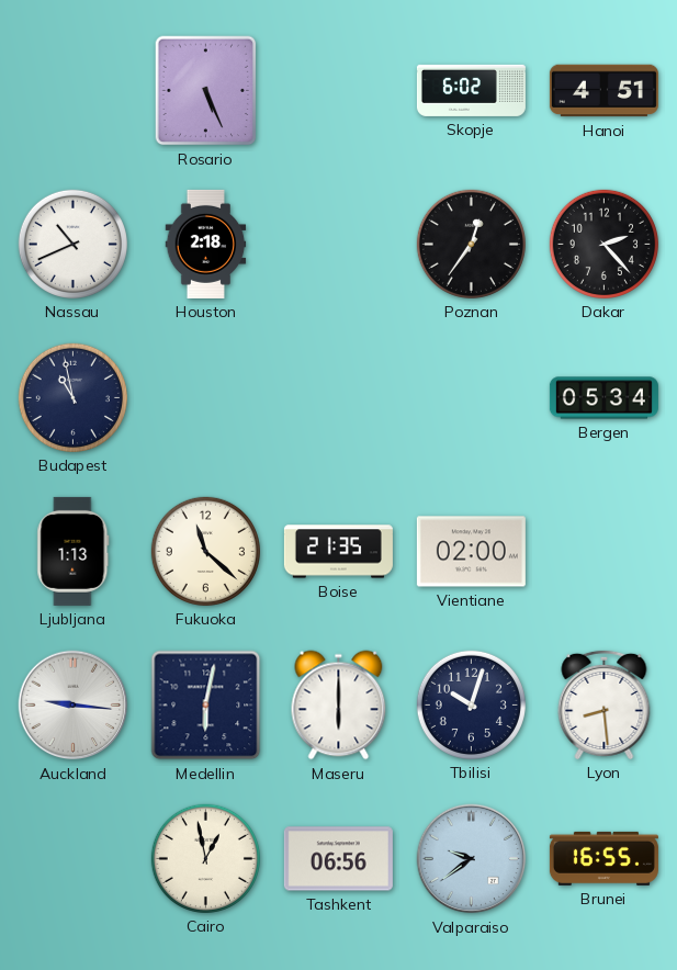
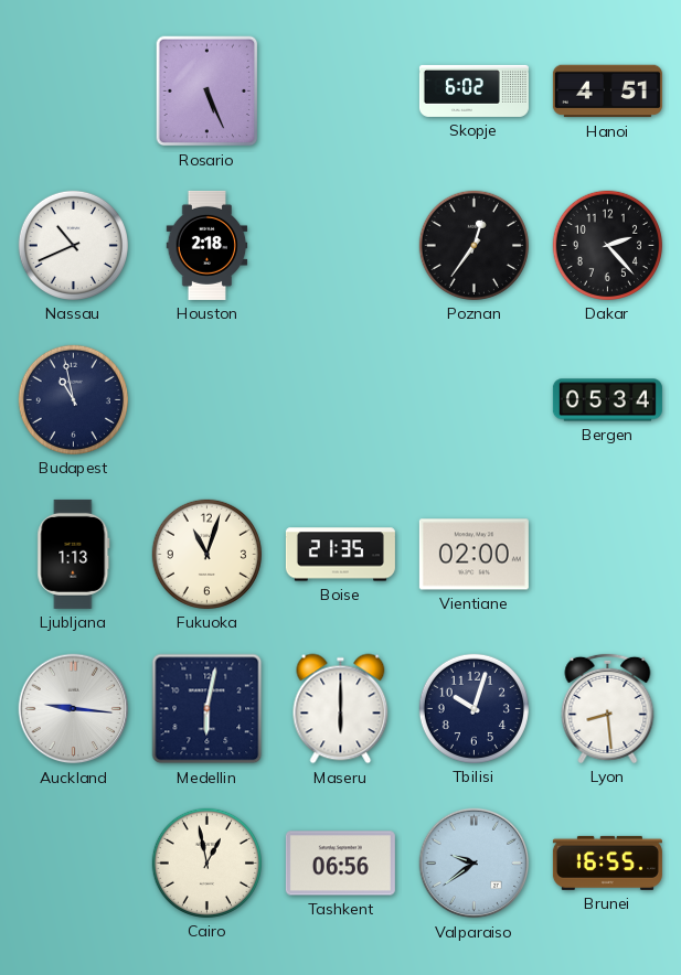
Fukuoka: 11:22 -> 11:03 (206, 554)
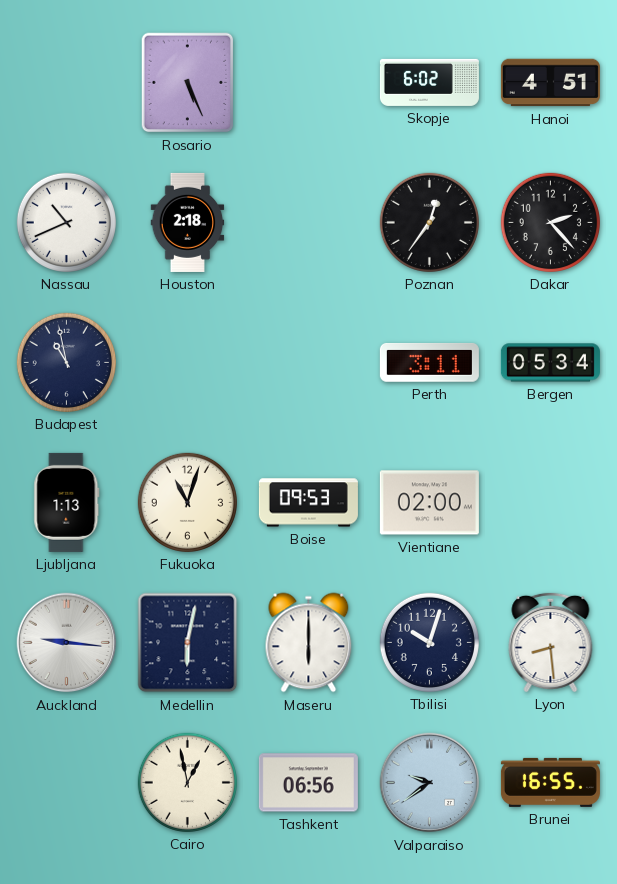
Perth: none -> 3:11 (429, 362)
Boise: 21:35 -> 09:53 (308, 503)
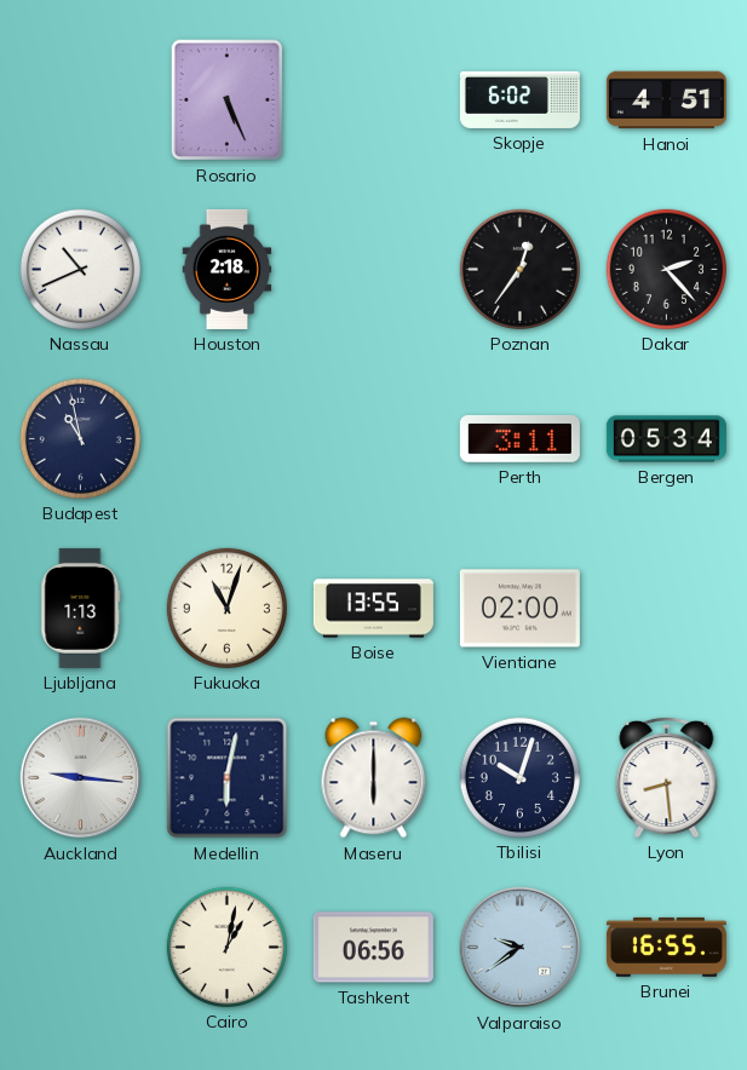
Boise: 09:53 -> 13:55 (373, 609)
Cairo: 12:58 -> 1:02 (226, 947)
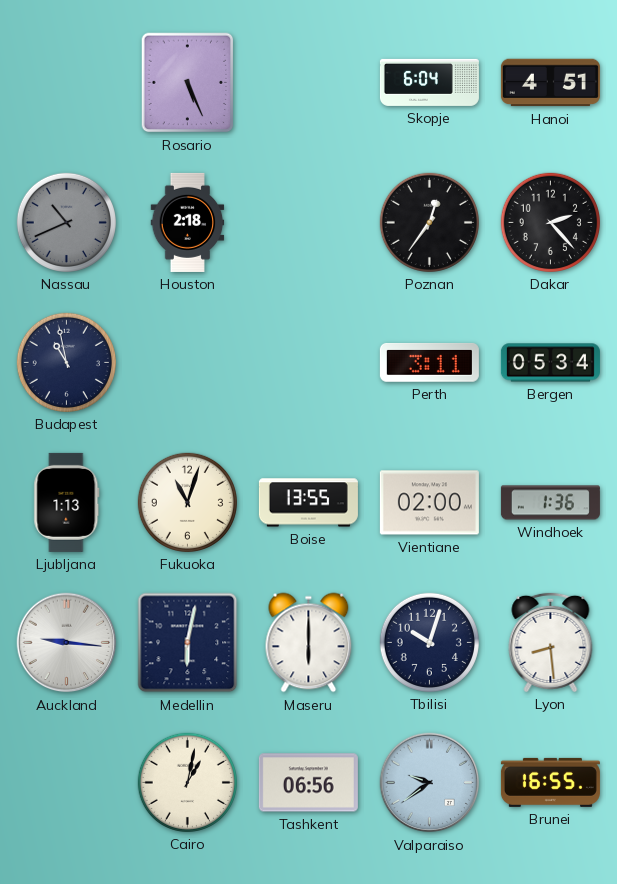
Skopje: 6:02 -> 6:04 (429, 82)
Nassau dial: white -> grey (66, 222)
Windhoek: none -> 1:36 (550, 503)
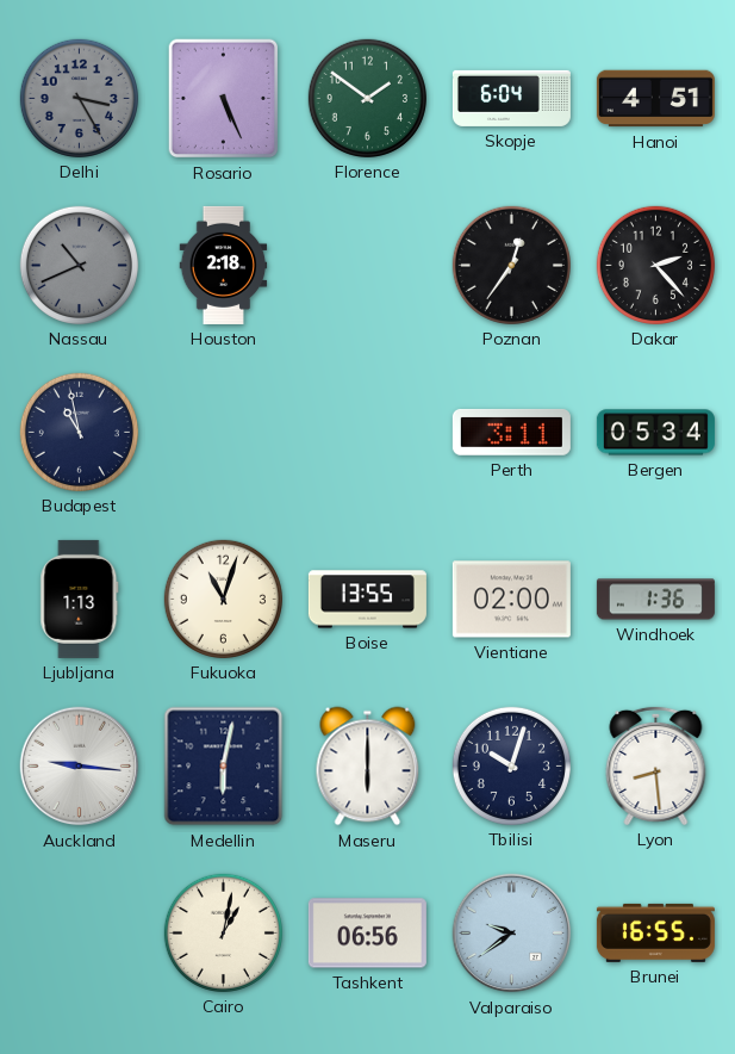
Delhi: none -> 3:25 (79, 98)
Florence: none -> 1:51 (367, 98)
